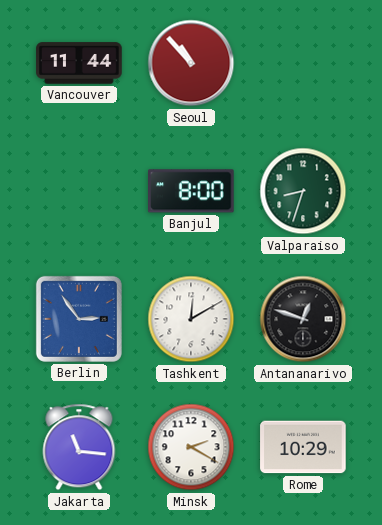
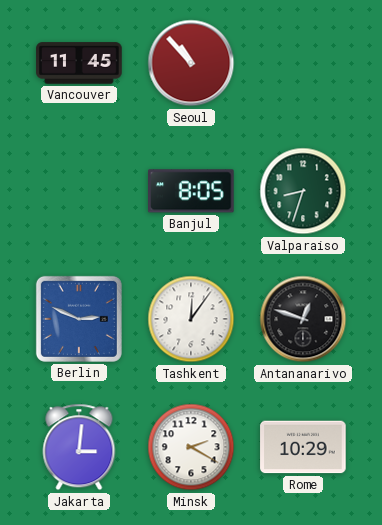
Vancouver: 11:44 -> 11:45 (79, 63)
Banjul: 8:00 -> 8:05 (192, 191)
Berlin: 2:54 -> 2:49 (79, 319)
Tashkent: 12:10 -> 12:06 (191, 319)
Jakarta: 11:16 -> 3:01 (79, 447)
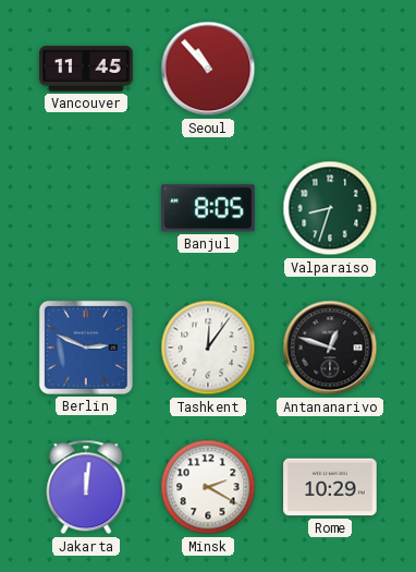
Jakarta: 3:01 -> 12:01 (86, 487)
